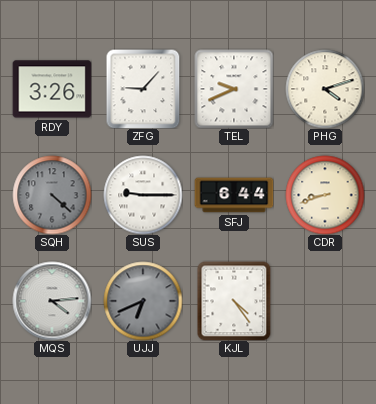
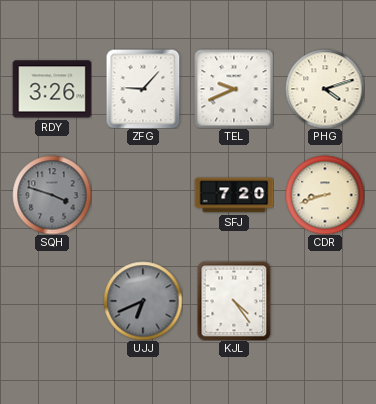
SQH: 4:22 -> 3:48 (52, 195)
SUS: 9:15 -> none (143, 195)
SFJ: 6:44 -> 7:20 (234, 195)
MQS: 4:14 -> none (52, 301)
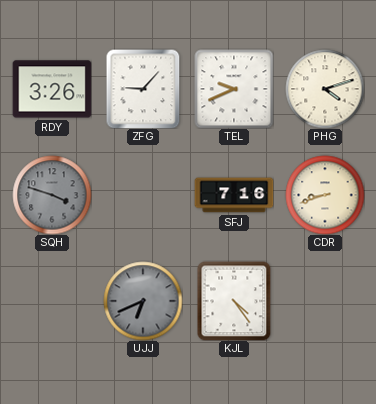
SFJ: 7:20 -> 7:16 (234, 195)
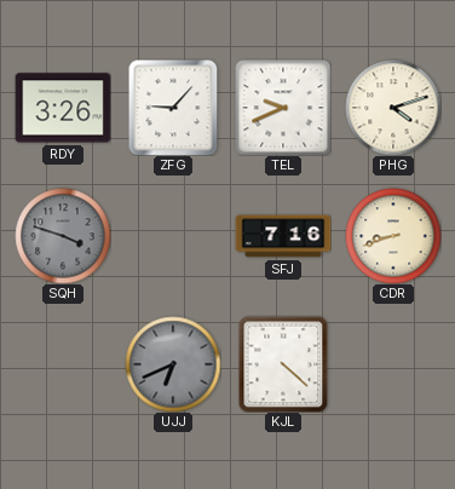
KJL: 4:24 -> 4:22 (283, 364)
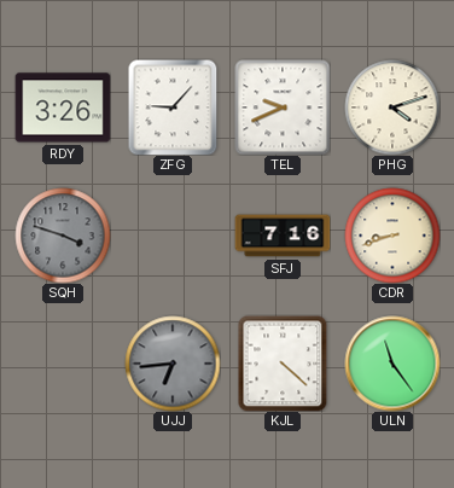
UJJ: 6:41 -> 6:44 (173, 364)
ULN: none -> 11:24 (392, 364)
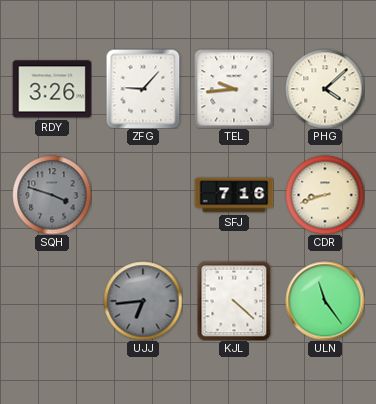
TEL: 9:41 -> 9:44 (234, 89)
PHG: 4:12 -> 4:08 (325, 89)
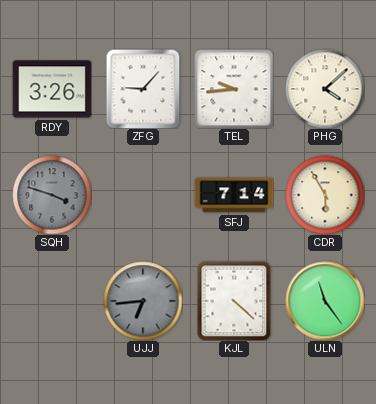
SFJ: 7:16 -> 7:14 (234, 195)
CDR: 8:42 -> 5:55 (325, 195)
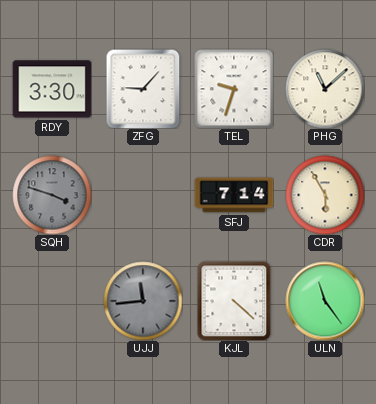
RDY: 3:26 -> 3:30 (52, 89)
TEL: 9:44 -> 9:33 (234, 89)
PHG: 4:08 -> 11:08 (325, 89)
UJJ: 6:44 -> 11:44 (143, 301)
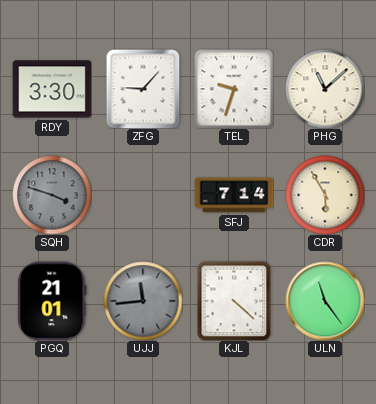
PGQ: none -> 21:01 (52, 301)
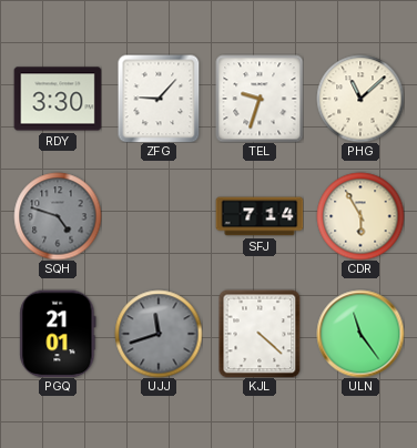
SQH: 3:48 -> 4:48 (58, 216)
UJJ: 11:44 -> 11:42 (159, 334)
